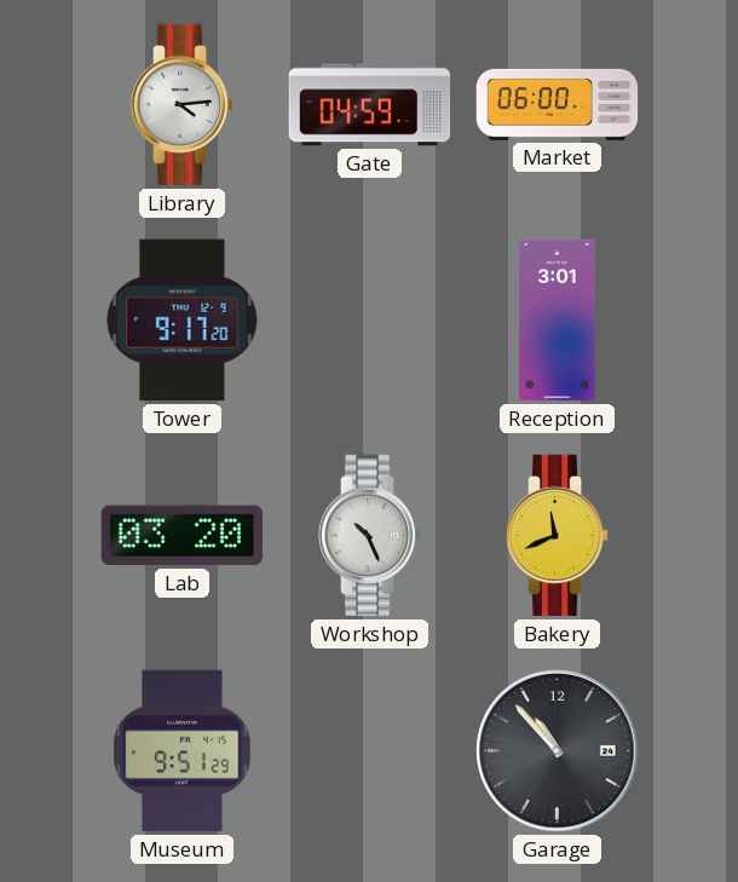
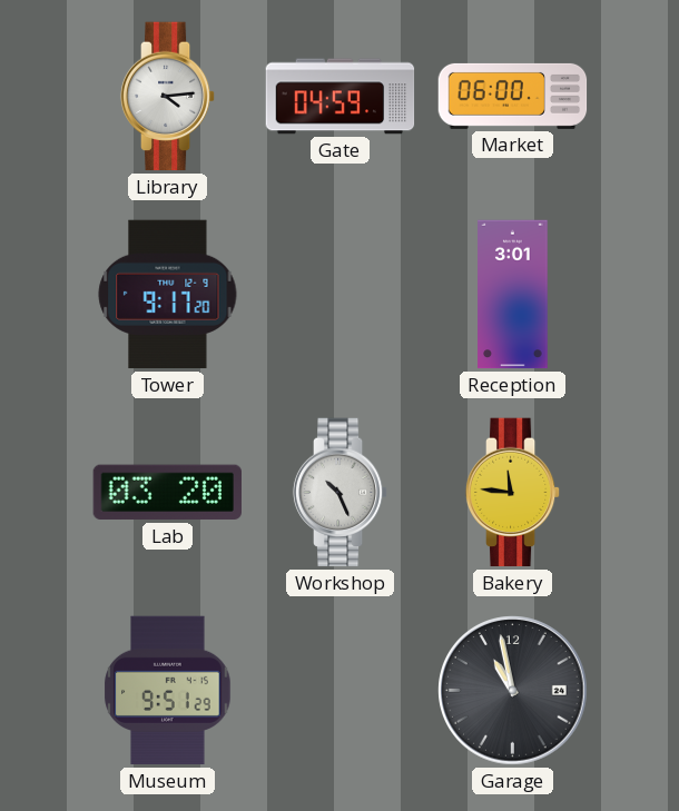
Bakery: 11:41 -> 11:46 (513, 493)
Garage: 10:53 -> 10:58 (513, 691)
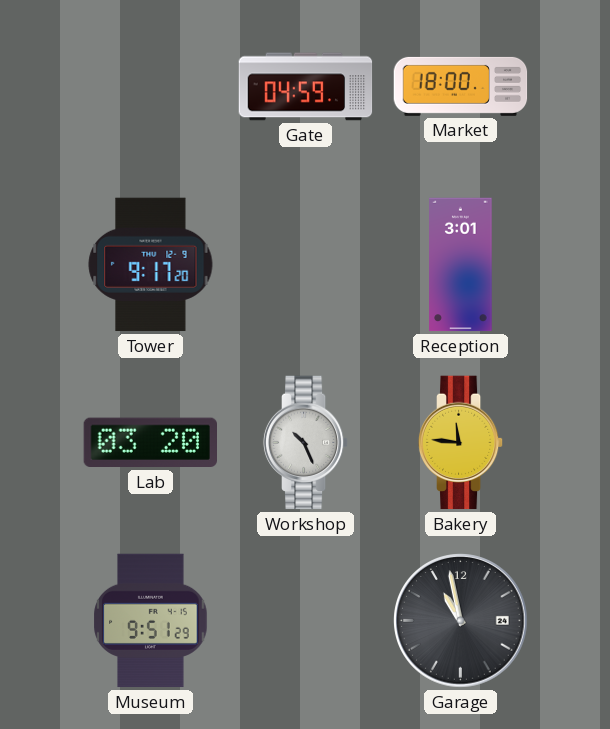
Library: 4:14 -> none (168, 97)
Market: 06:00 -> 18:00 (461, 86)
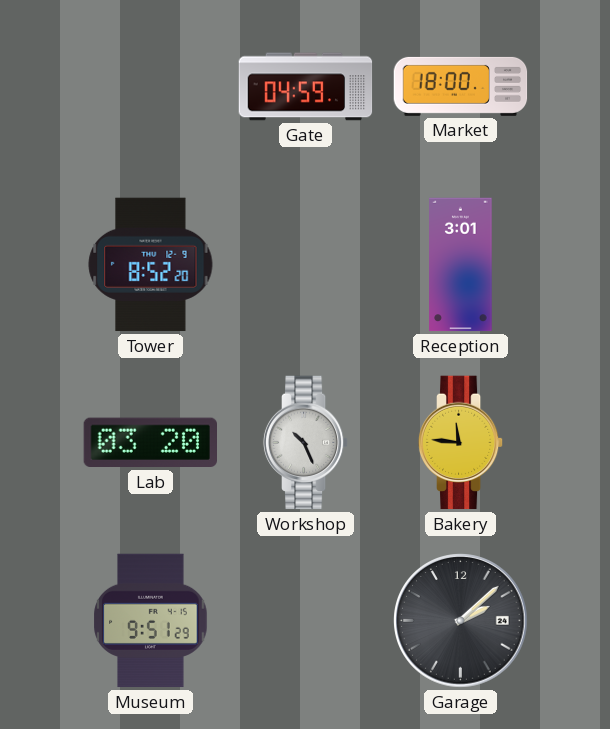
Tower: 9:17 -> 8:52 (151, 265)
Garage: 10:58 -> 2:08 (461, 621)
